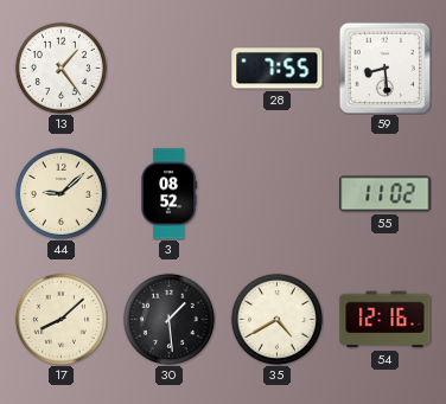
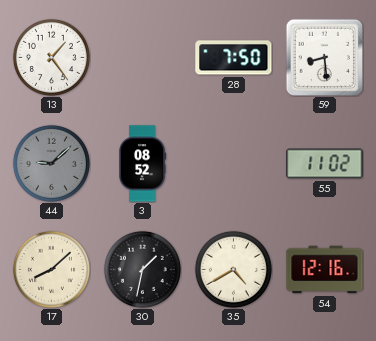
28: 7:55 -> 7:50 (234, 58)
44 dial: cream -> grey (51, 163)
30: 1:29 -> 1:32 (142, 269)
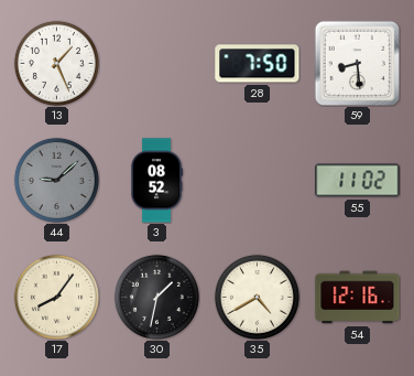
13: 1:24 -> 1:26 (56, 63)
17: 8:08 -> 8:06 (56, 297)
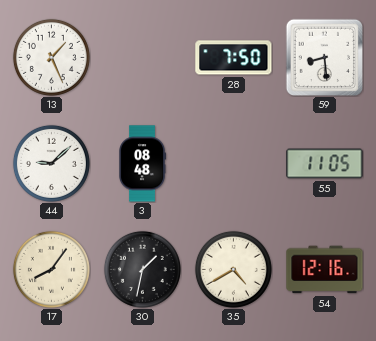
44 dial: grey -> white (51, 163)
3: 08:52 -> 08:48 (143, 164)
55: 11:02 -> 11:05 (325, 164)
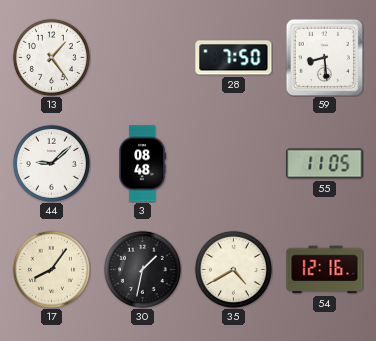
13: 1:26 -> 1:24 (51, 57)
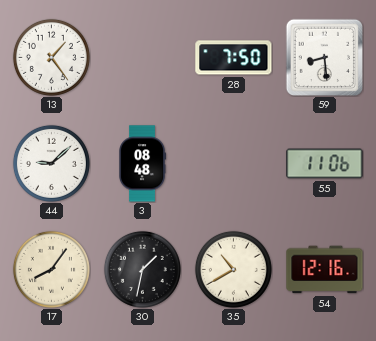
55: 11:05 -> 11:06 (325, 164)
35: 4:40 -> 10:40 (233, 269)
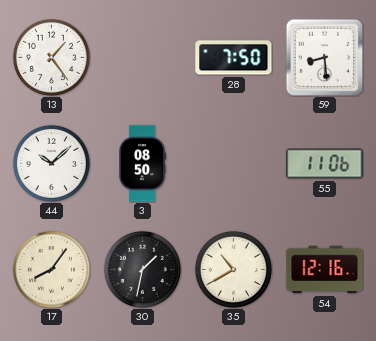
44: 9:08 -> 10:08 (51, 163)
3: 08:48 -> 08:50 (143, 164)
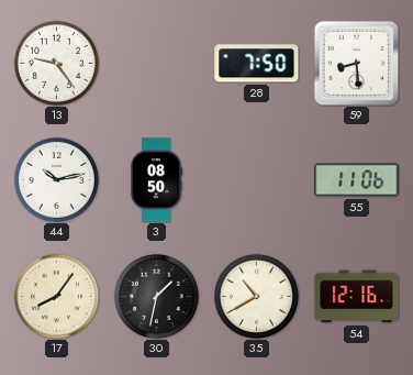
13: 1:24 -> 9:24 (56, 63)
44: 10:08 -> 10:13 (56, 179)
